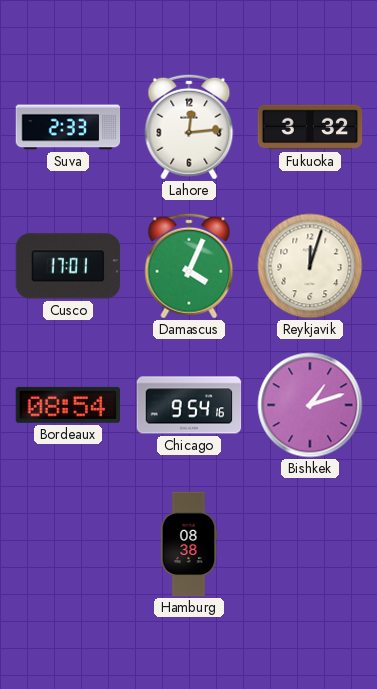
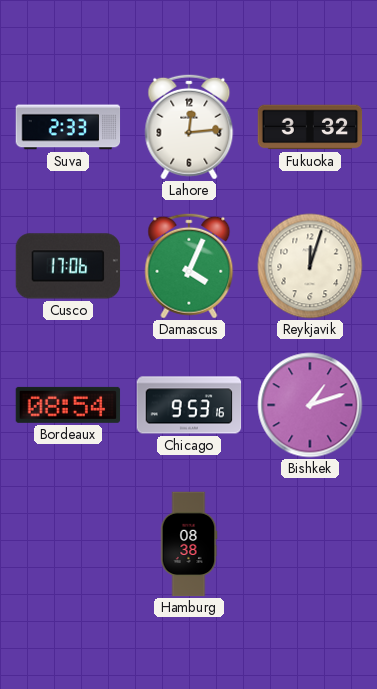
Cusco: 17:01 -> 17:06 (68, 266)
Chicago: 9:54 -> 9:53 (189, 405)
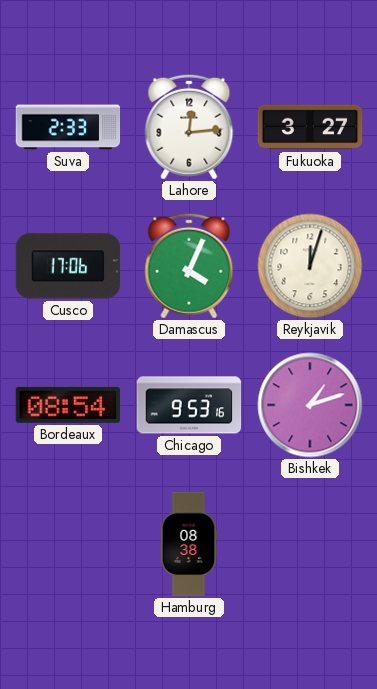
Fukuoka: 3:32 -> 3:27 (310, 127)
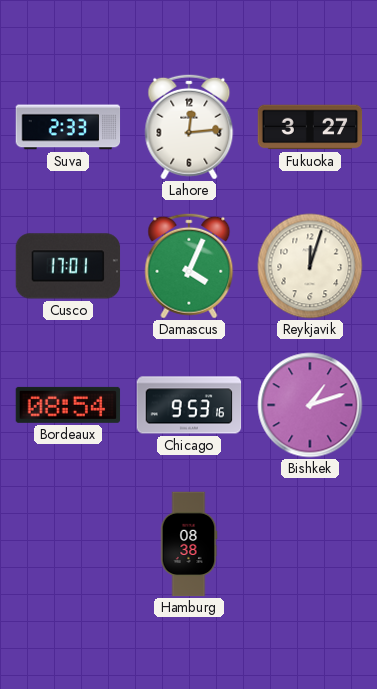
Cusco: 17:06 -> 17:01 (68, 266)
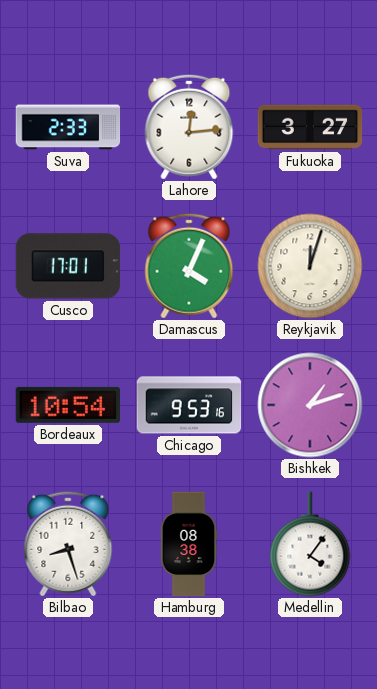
Bordeaux: 08:54 -> 10:54 (68, 405)
Bilbao: none -> 8:27 (68, 544)
Medellin: none -> 4:06 (310, 544)
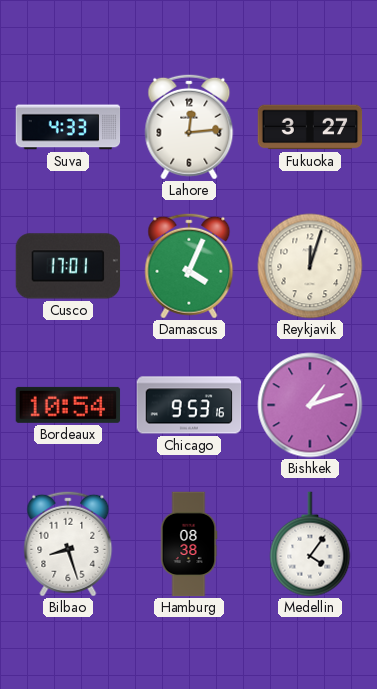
Suva: 2:33 -> 4:33 (68, 127)
